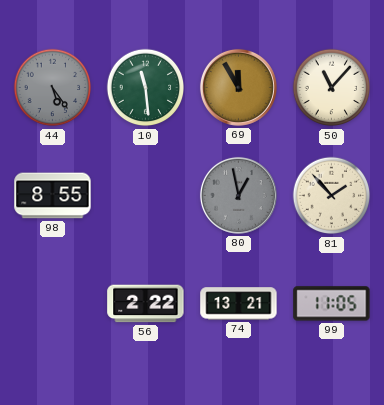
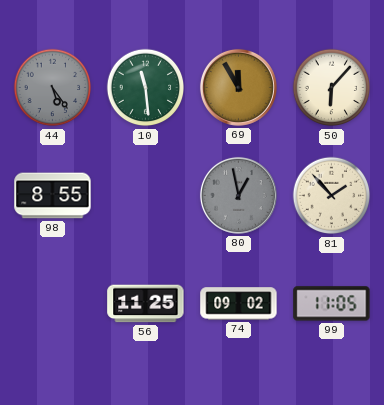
50: 11:07 -> 6:07 (332, 88)
56: 2:22 -> 11:25 (146, 304)
74: 13:21 -> 09:02 (239, 304)
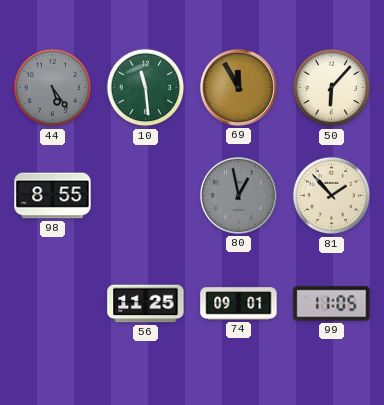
74: 09:02 -> 09:01 (239, 304)
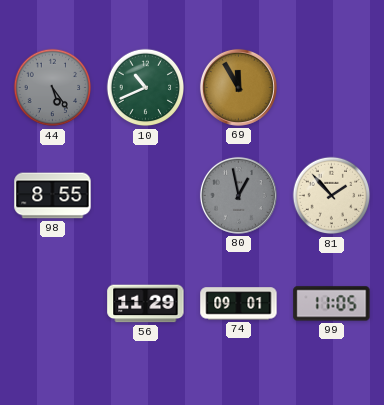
10: 11:29 -> 10:41 (146, 88)
50: 6:07 -> none (332, 88)
56: 11:25 -> 11:29 (146, 304)
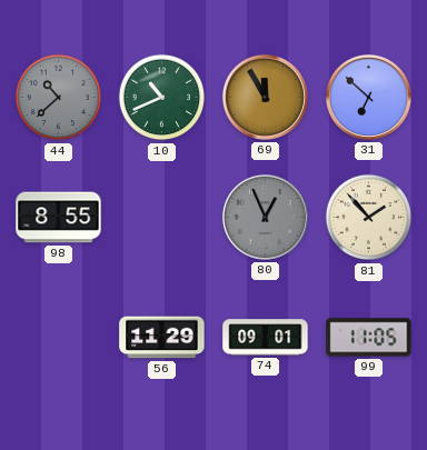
44: 5:24 -> 10:38 (59, 98)
31: none -> 6:52 (368, 97)
80: 12:58 -> 12:56 (265, 217)
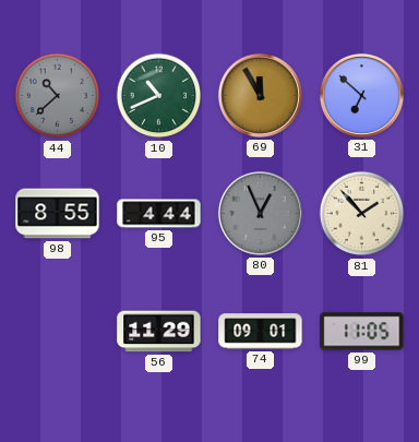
95: none -> 4:44 (159, 214)
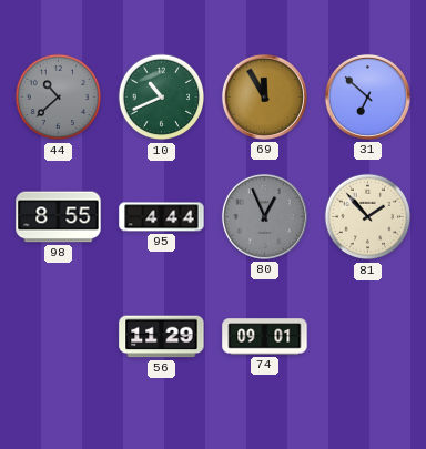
99: 11:05 -> none (362, 332)
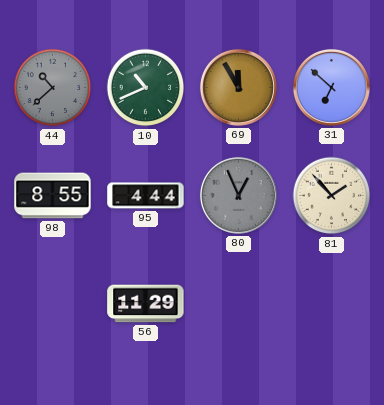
74: 09:01 -> none (265, 337)
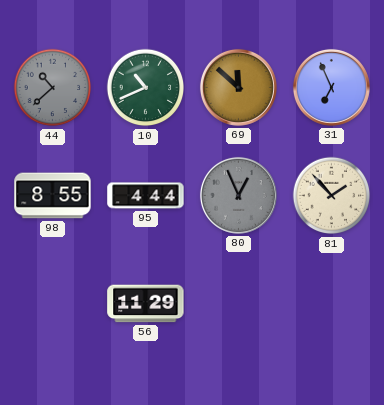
69: 11:55 -> 11:52 (238, 87)
31: 6:52 -> 6:56 (331, 87)
